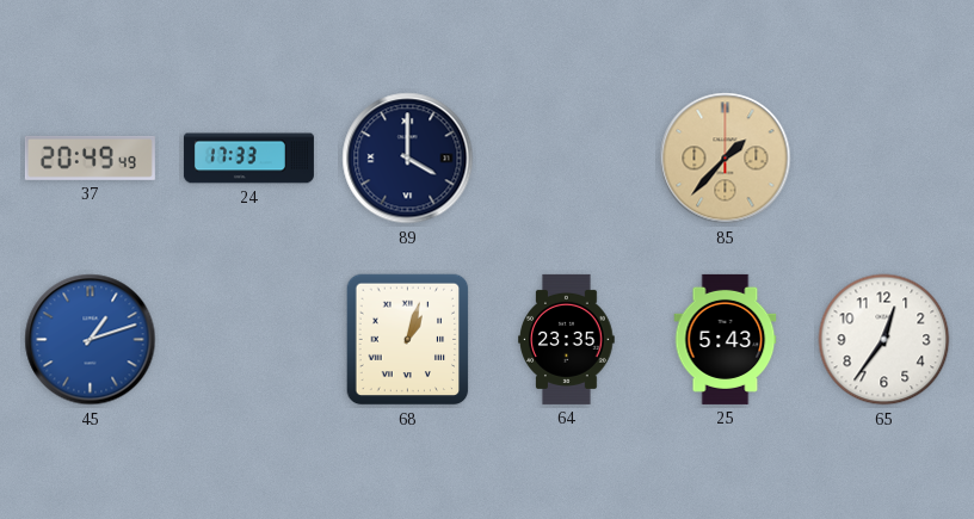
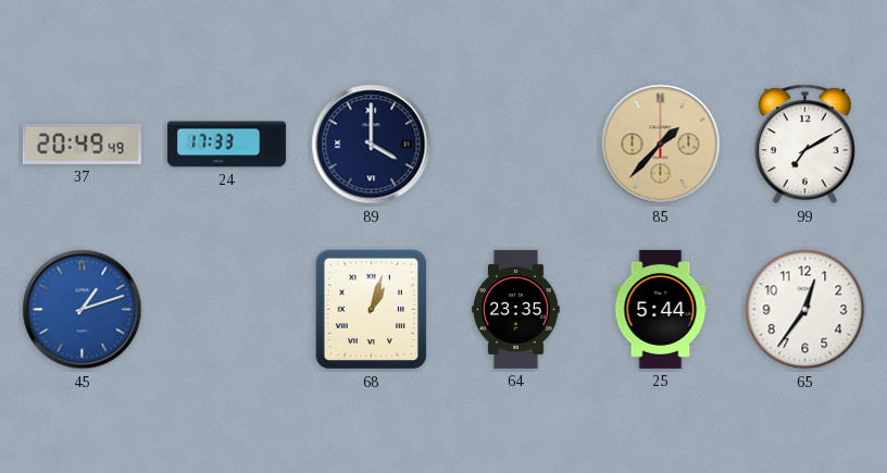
99: none -> 7:10 (804, 145)
25: 5:43 -> 5:44 (661, 309)
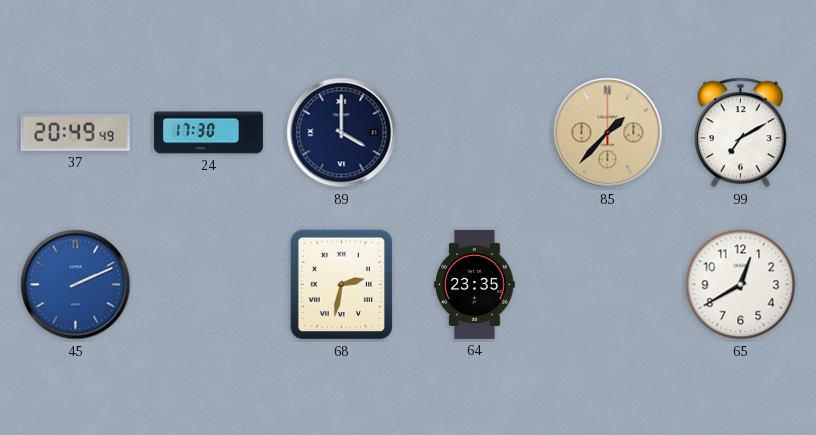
24: 17:33 -> 17:30 (208, 133)
45: 1:12 -> 2:11 (76, 285)
68: 1:03 -> 2:32 (342, 285)
25: 5:44 -> none (661, 309)
65: 12:36 -> 12:40 (741, 285)
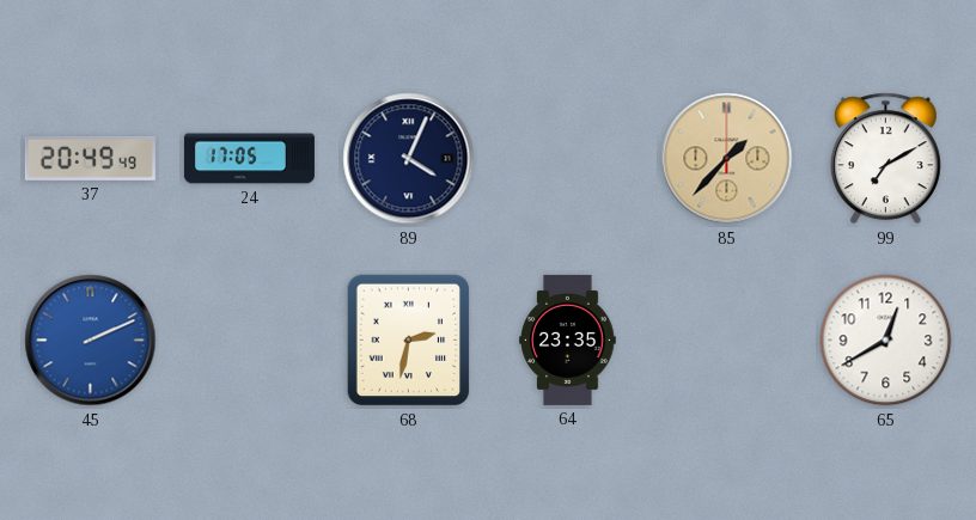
24: 17:30 -> 17:05 (249, 159)
89: 4:00 -> 4:04 (409, 159)
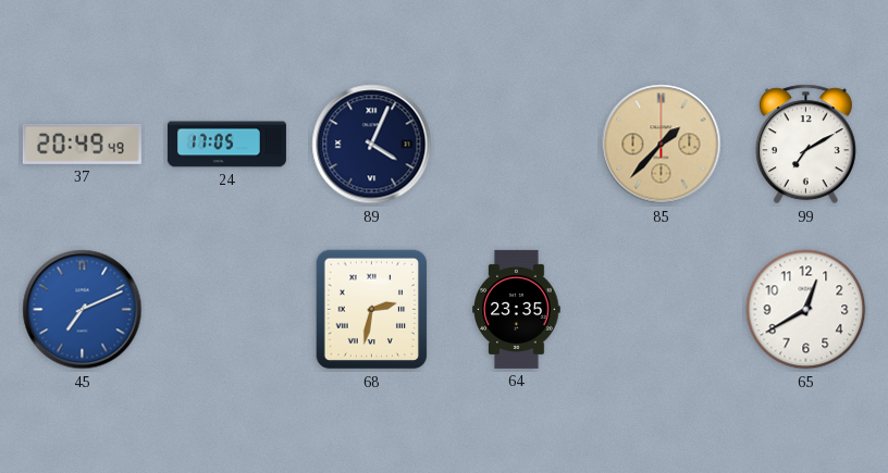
45: 2:11 -> 7:11 (83, 310)
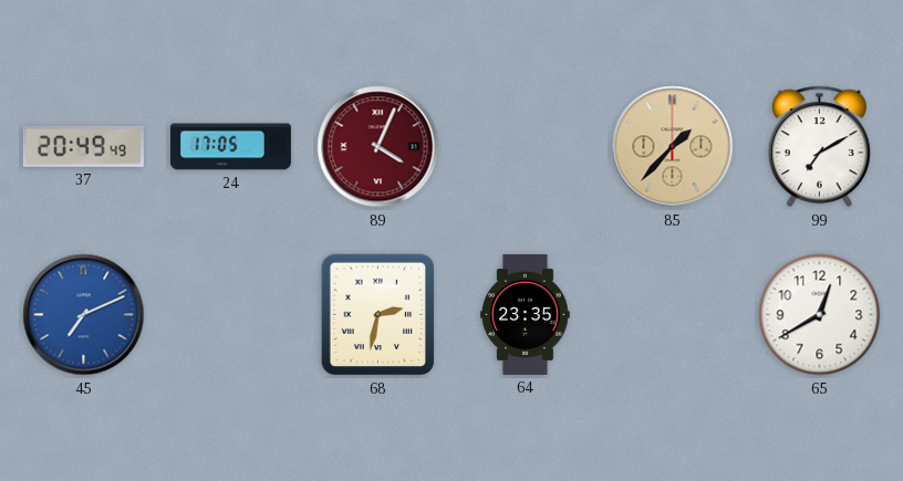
89 dial: navy -> burgundy (378, 147)
